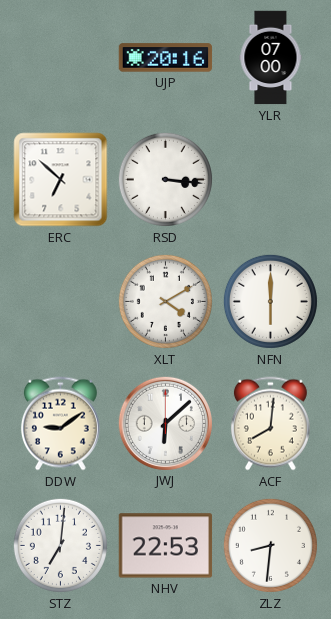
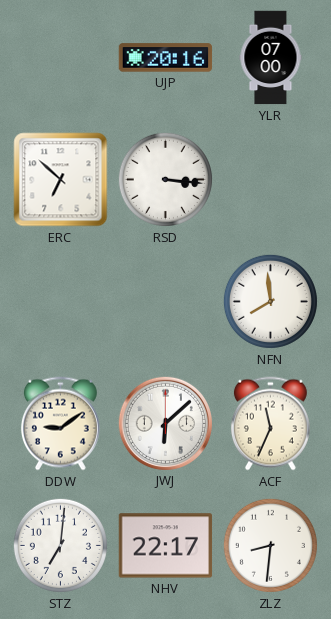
XLT: 4:10 -> none (165, 301)
NFN: 6:00 -> 7:59 (270, 301)
ACF: 8:01 -> 11:34 (270, 424)
NHV: 22:53 -> 22:17 (166, 546)
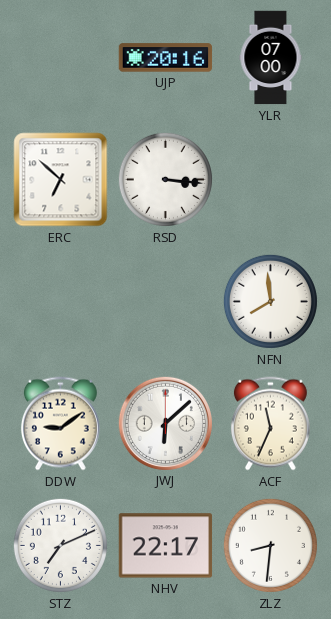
STZ: 7:01 -> 7:11 (60, 545)
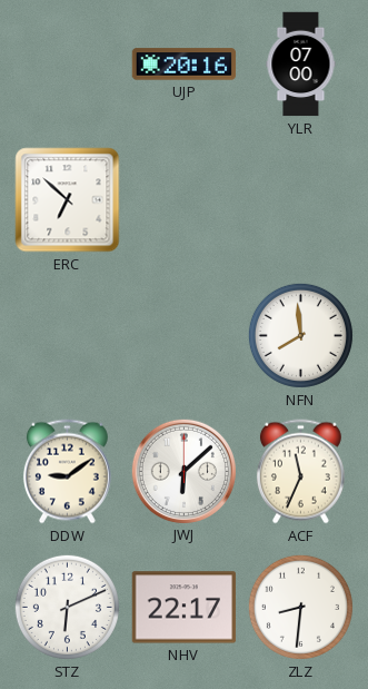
RSD: 3:16 -> none (165, 179)
STZ: 7:11 -> 6:11 (67, 607)
